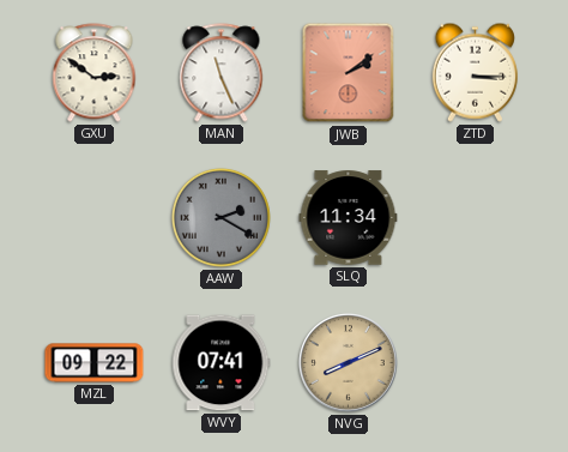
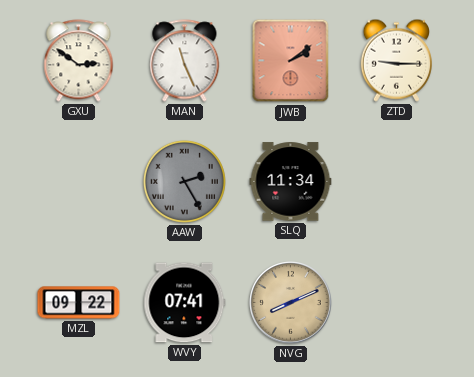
ZTD: 3:15 -> 9:15 (396, 60)
AAW: 2:20 -> 2:25 (184, 181)
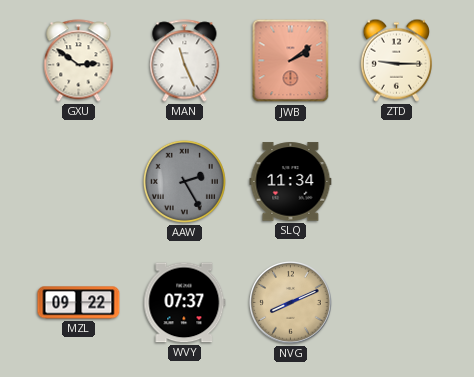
WVY: 07:41 -> 07:37 (185, 303)
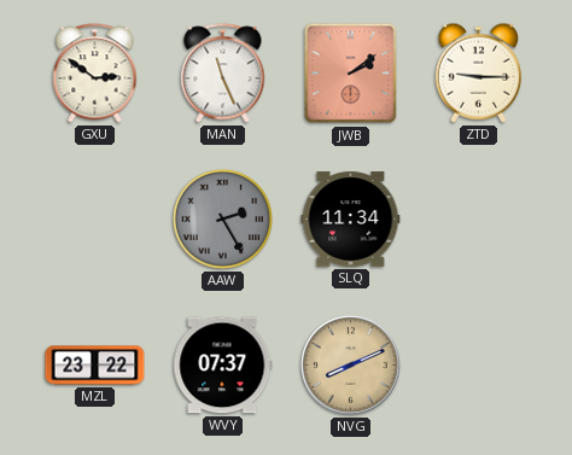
MZL: 09:22 -> 23:22 (95, 366)
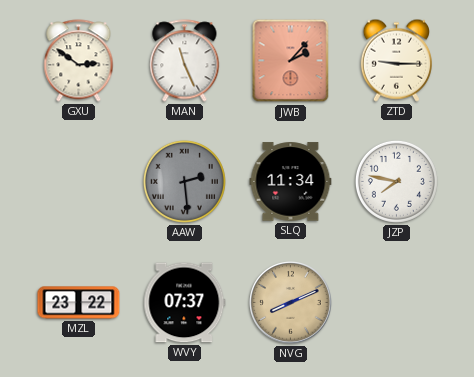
JWB: 2:09 -> 2:07 (291, 61)
AAW: 2:25 -> 2:29 (184, 181)
JZP: none -> 7:47 (396, 181)
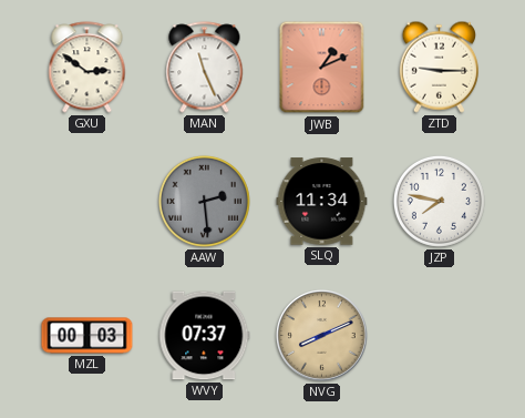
JWB: 2:07 -> 1:11 (322, 68)
MZL: 23:22 -> 00:03 (87, 336)
